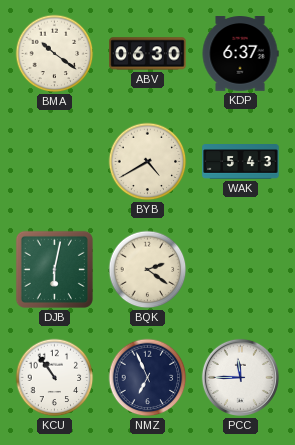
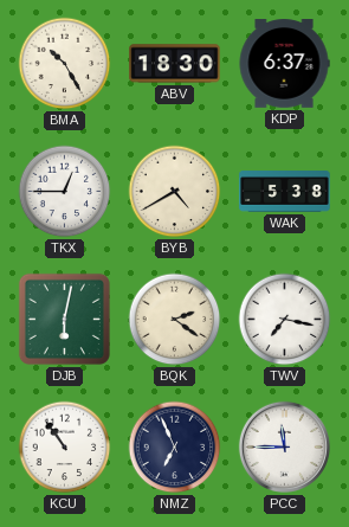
BMA: 10:21 -> 10:25 (65, 64)
ABV: 06:30 -> 18:30 (175, 64)
TKX: none -> 12:45 (65, 192)
WAK: 5:43 -> 5:38 (285, 192)
TWV: none -> 7:17 (285, 320)
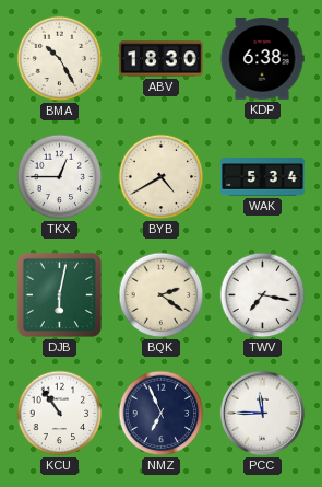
KDP: 6:37 -> 6:38 (262, 59)
WAK: 5:38 -> 5:34 (263, 177)
